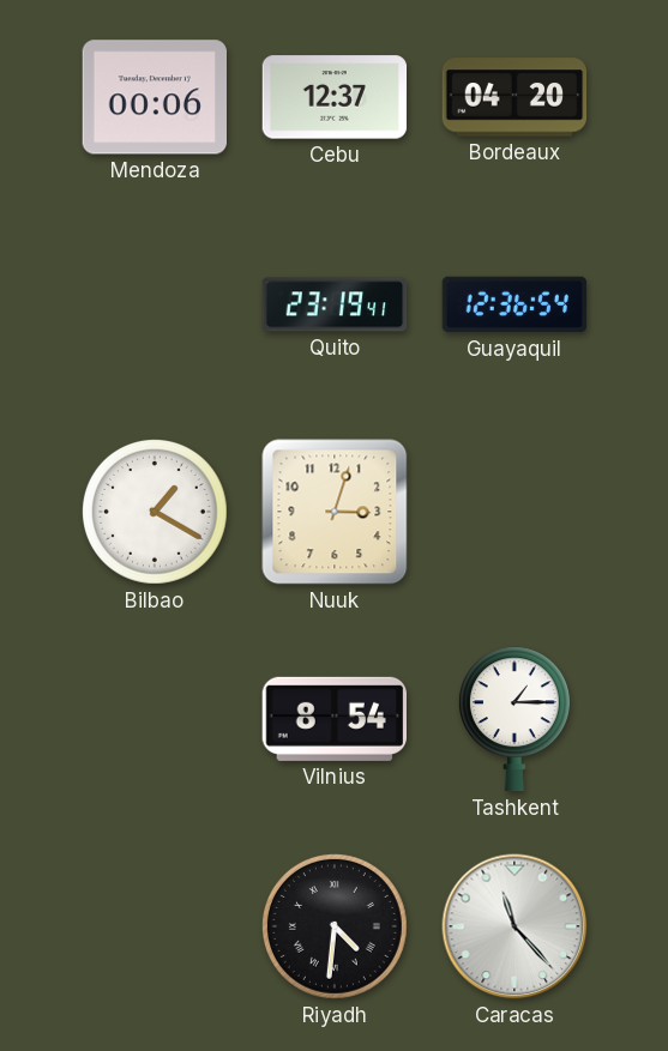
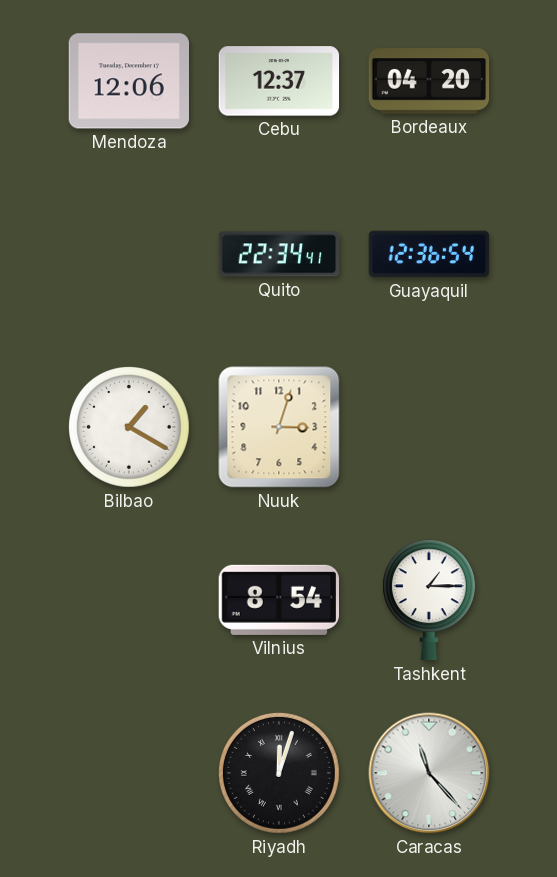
Mendoza: 00:06 -> 12:06 (128, 81)
Quito: 23:19 -> 22:34 (279, 254)
Riyadh: 4:31 -> 12:03 (279, 773)
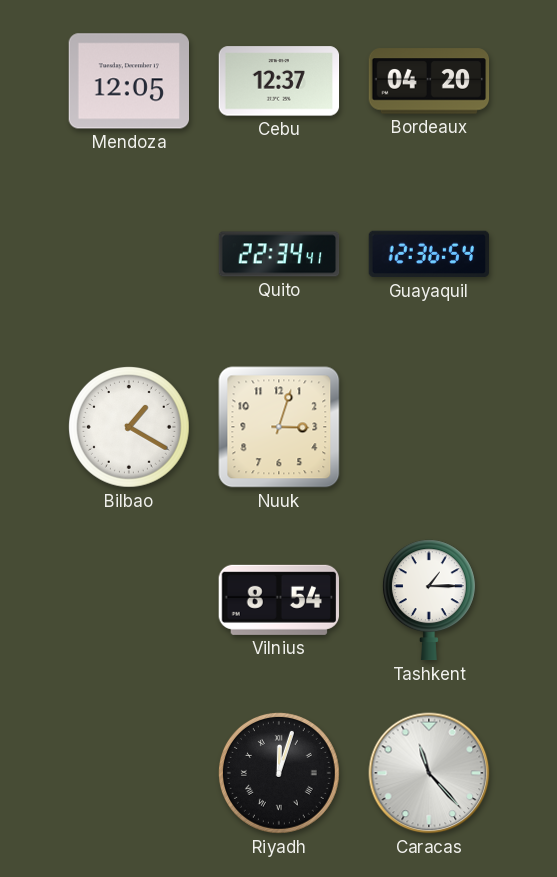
Mendoza: 12:06 -> 12:05 (128, 81)
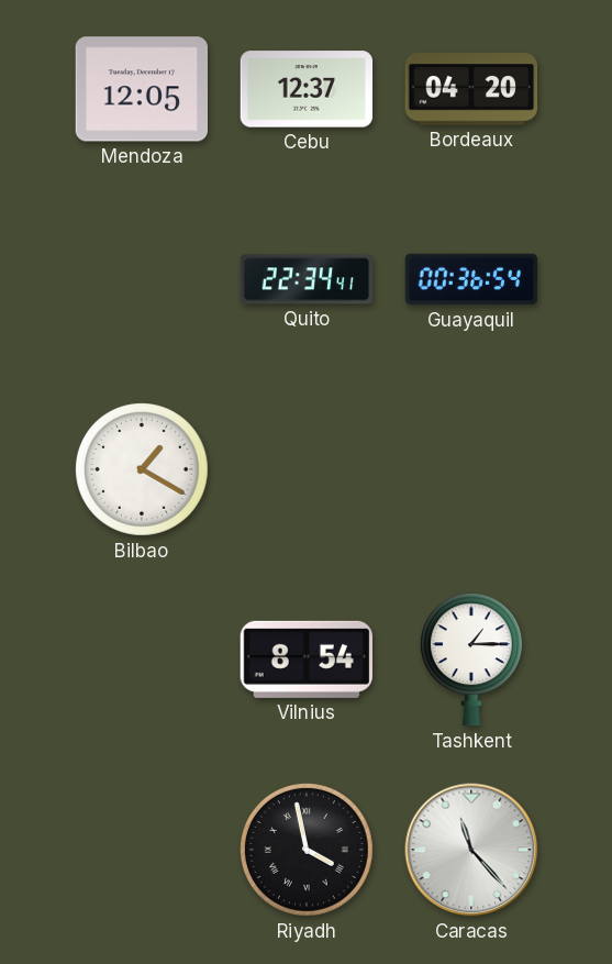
Guayaquil: 12:36 -> 00:36 (471, 279)
Nuuk: 3:03 -> none (279, 427)
Riyadh: 12:03 -> 3:58 (307, 850)
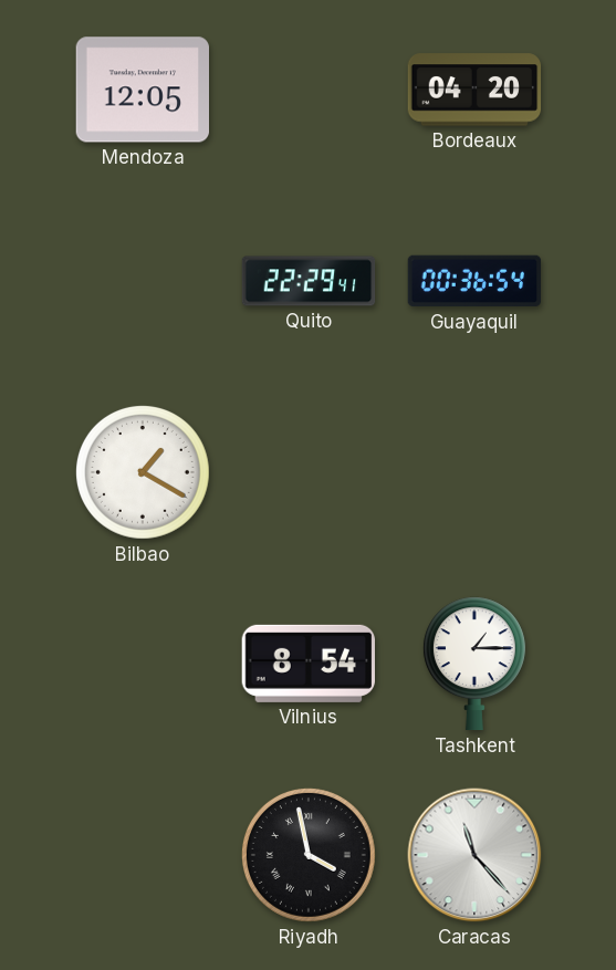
Cebu: 12:37 -> none (307, 89)
Quito: 22:34 -> 22:29 (309, 281)
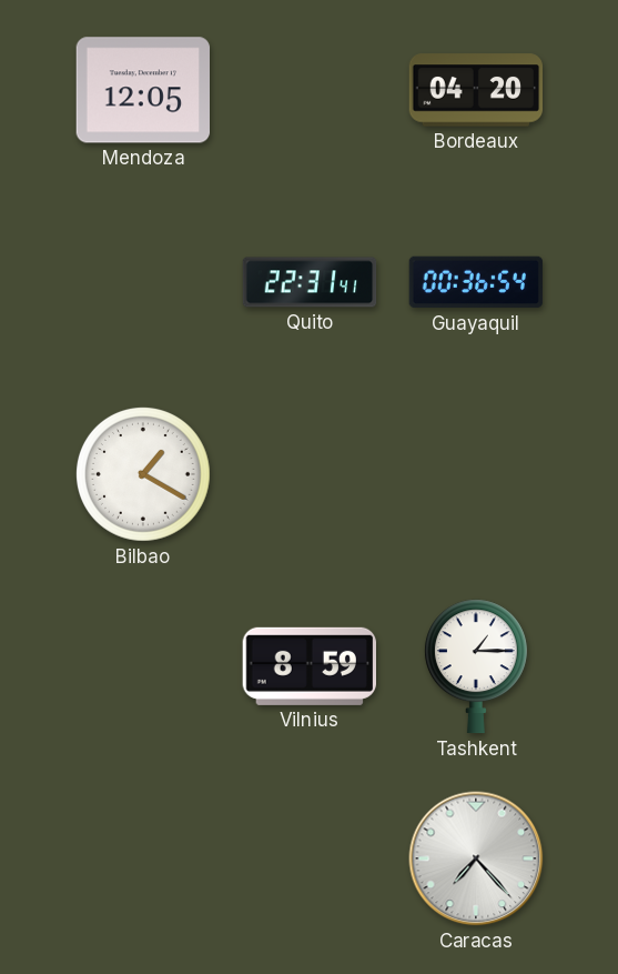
Quito: 22:29 -> 22:31 (310, 282)
Vilnius: 8:54 -> 8:59 (308, 666)
Riyadh: 3:58 -> none (309, 855)
Caracas: 11:23 -> 7:23 (476, 858)
